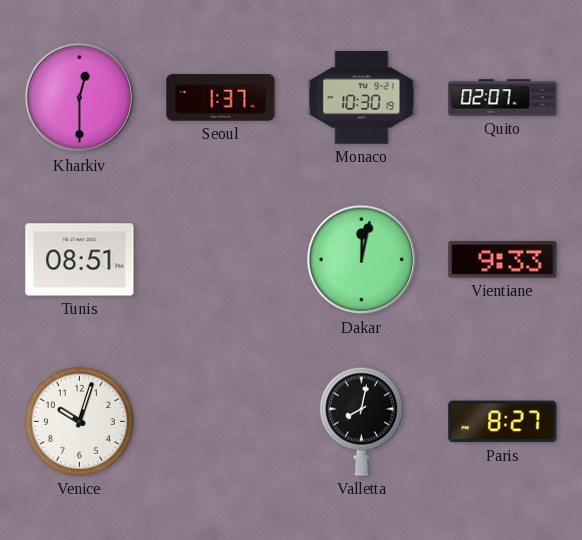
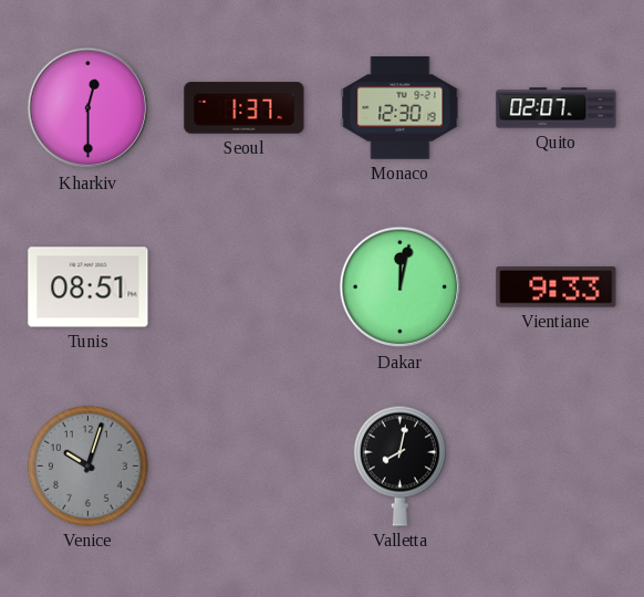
Monaco: 10:30 -> 12:30 (401, 108)
Venice dial: white -> grey (87, 465)
Paris: 8:27 -> none (503, 422)
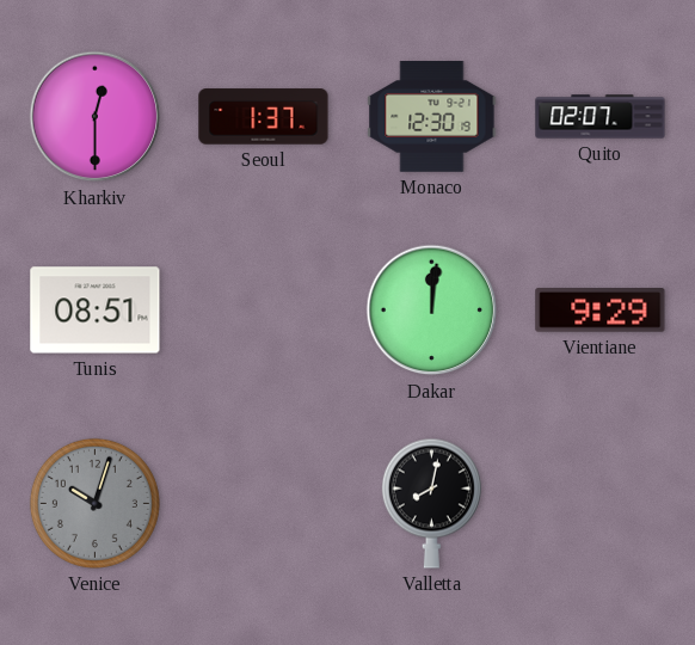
Dakar: 12:02 -> 12:01 (432, 311)
Vientiane: 9:33 -> 9:29 (601, 311)
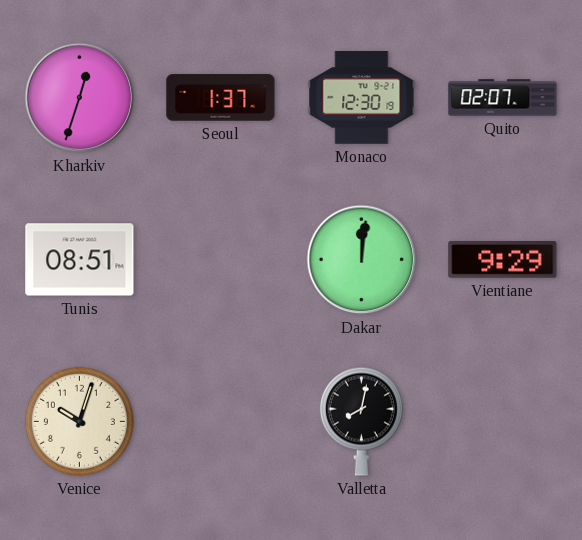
Kharkiv: 12:30 -> 12:33 (80, 98)
Venice dial: grey -> cream (79, 421)
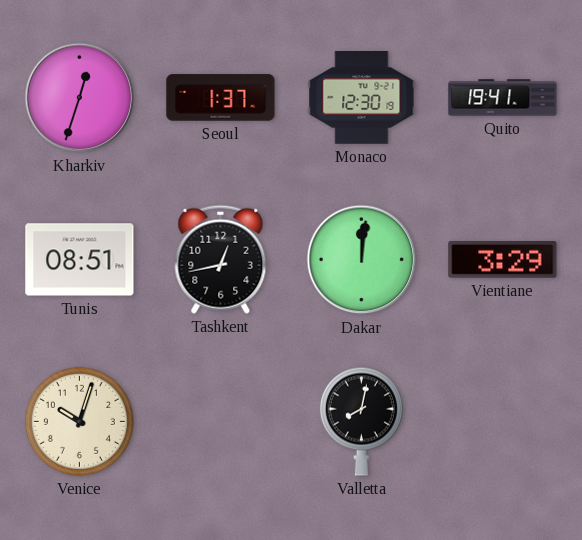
Quito: 02:07 -> 19:41 (503, 98)
Tashkent: none -> 12:43 (221, 259)
Vientiane: 9:29 -> 3:29 (503, 260)
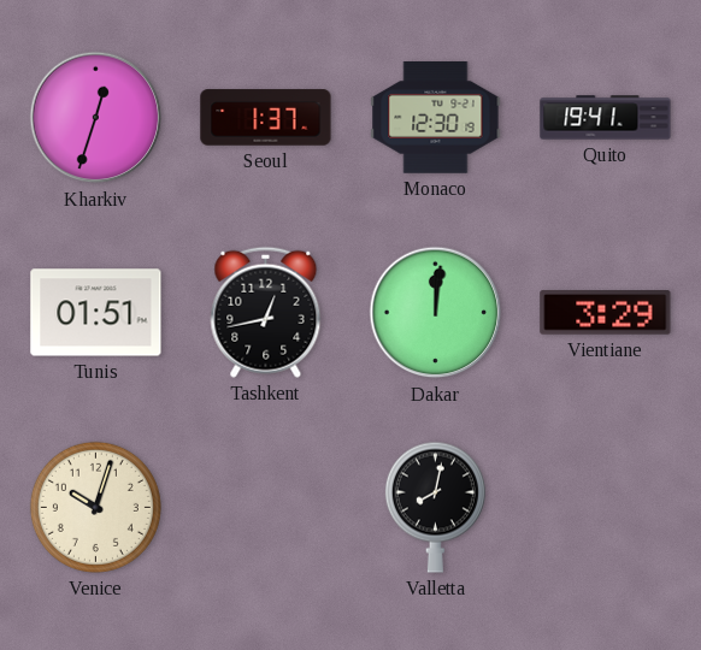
Tunis: 08:51 -> 01:51 (96, 313)
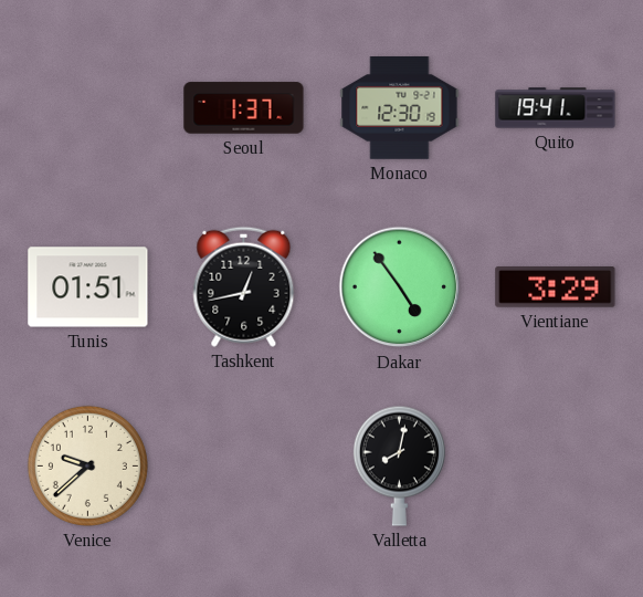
Kharkiv: 12:33 -> none (96, 118)
Dakar: 12:01 -> 4:54 (400, 287)
Venice: 10:03 -> 9:38 (87, 465)
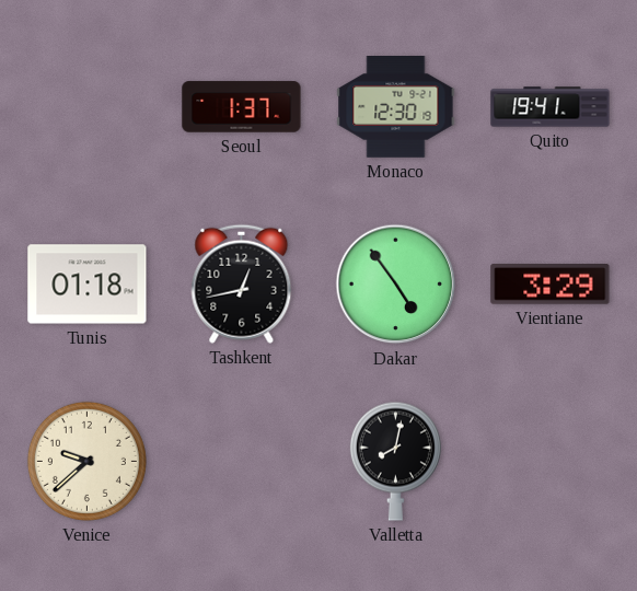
Tunis: 01:51 -> 01:18 (88, 285)
